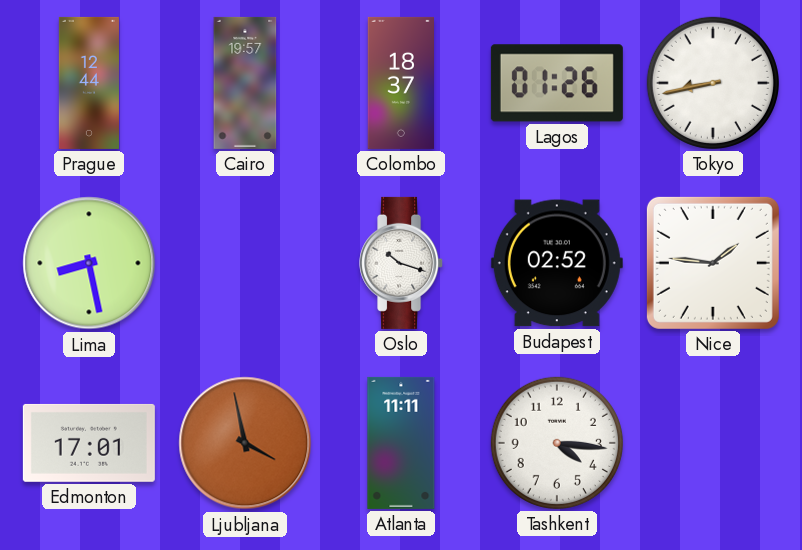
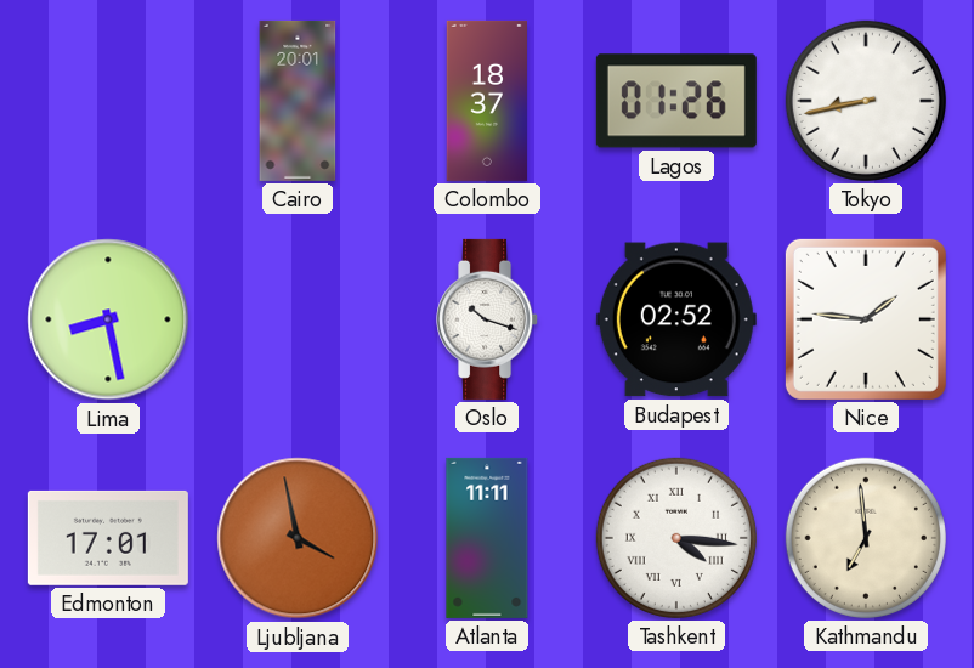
Prague: 12:44 -> none (89, 83)
Cairo: 19:57 -> 20:01 (298, 101)
Tashkent numerals: Arabic -> Roman (676, 538)
Kathmandu: none -> 6:59 (866, 538)
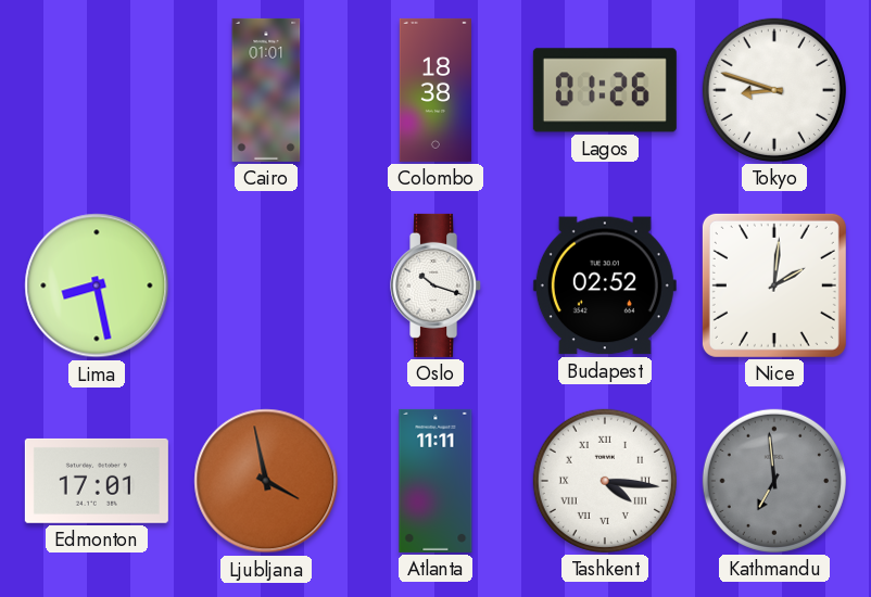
Cairo: 20:01 -> 01:01 (266, 90)
Colombo: 18:37 -> 18:38 (434, 90)
Tokyo: 8:43 -> 8:48 (774, 90)
Nice: 1:46 -> 2:01 (774, 285)
Kathmandu dial: cream -> grey (774, 481)
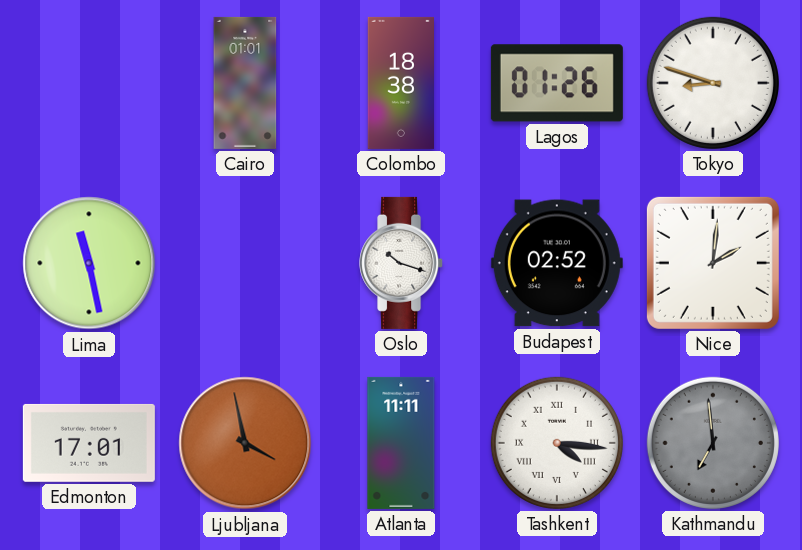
Lima: 8:28 -> 11:28 (89, 263)
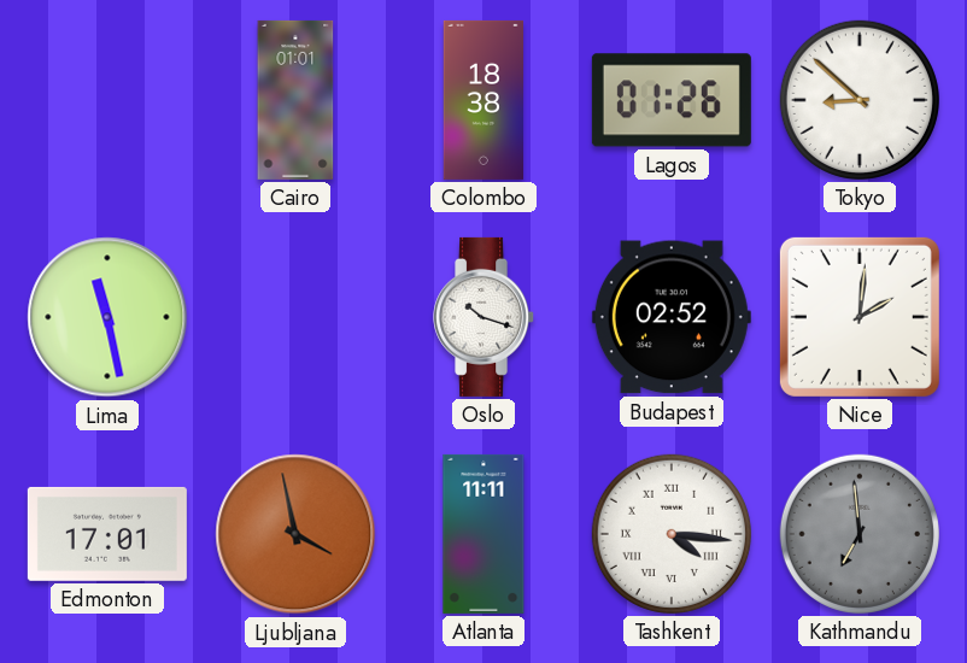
Tokyo: 8:48 -> 8:52 (860, 100)
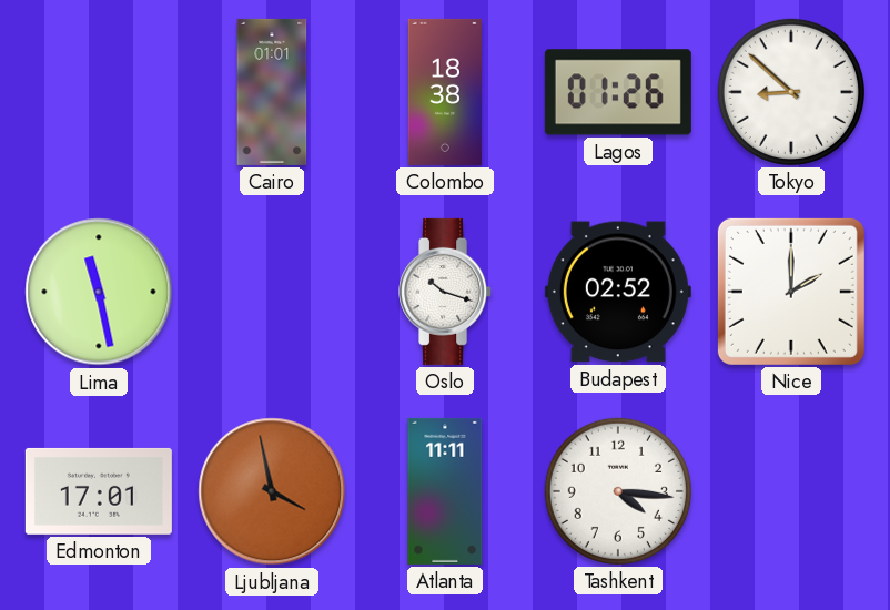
Nice: 2:01 -> 2:00 (791, 292)
Tashkent numerals: Roman -> Arabic (618, 491)
Kathmandu: 6:59 -> none (860, 534)
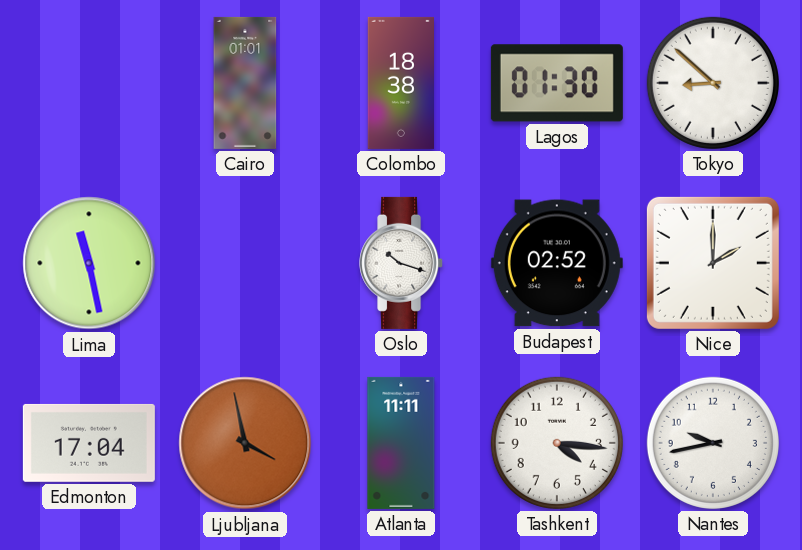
Lagos: 01:26 -> 01:30 (557, 83)
Edmonton: 17:01 -> 17:04 (89, 443)
Nantes: none -> 9:43 (713, 443)
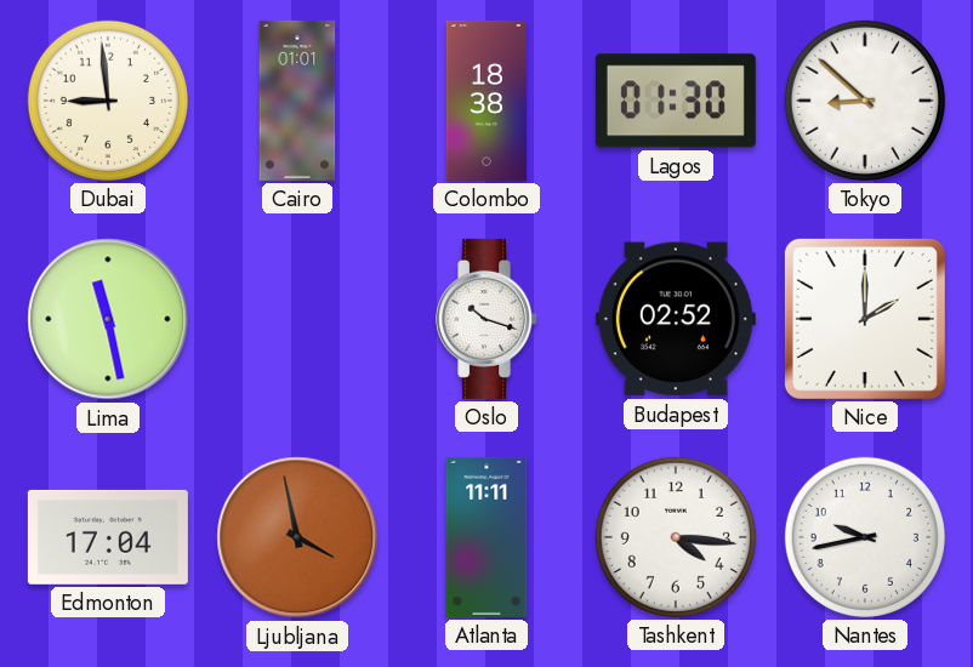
Dubai: none -> 8:59 (108, 101)
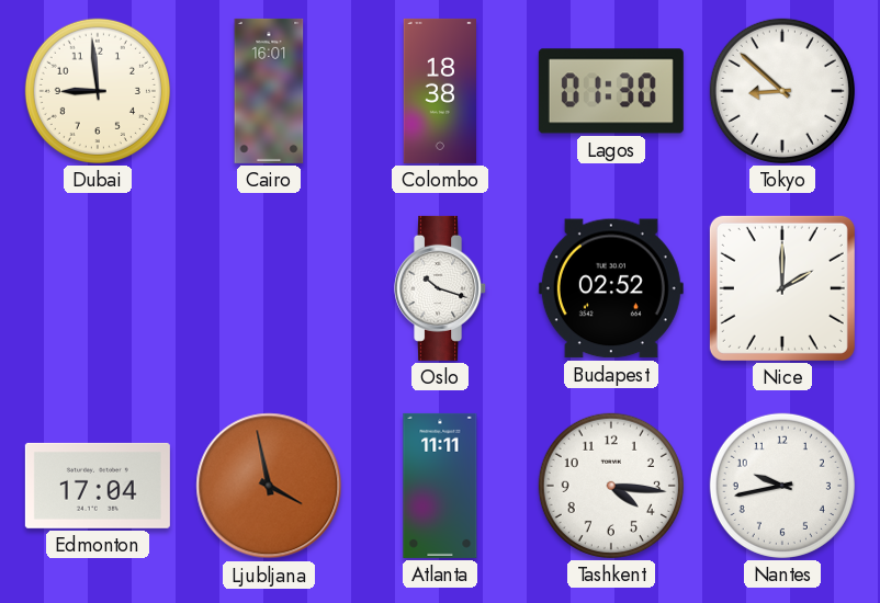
Cairo: 01:01 -> 16:01 (269, 91)
Lima: 11:28 -> none (108, 319)
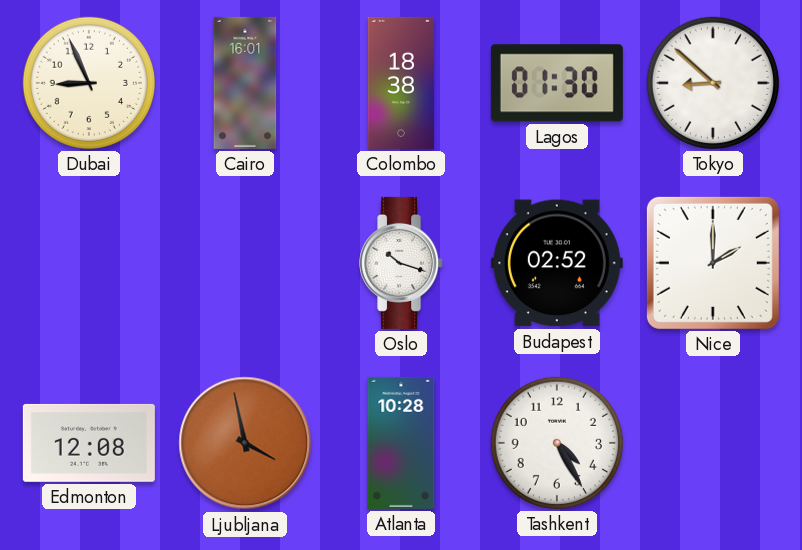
Dubai: 8:59 -> 8:56 (89, 83)
Edmonton: 17:04 -> 12:08 (89, 443)
Atlanta: 11:11 -> 10:28 (401, 443)
Tashkent: 4:16 -> 4:25 (557, 443)
Nantes: 9:43 -> none (782, 486)
